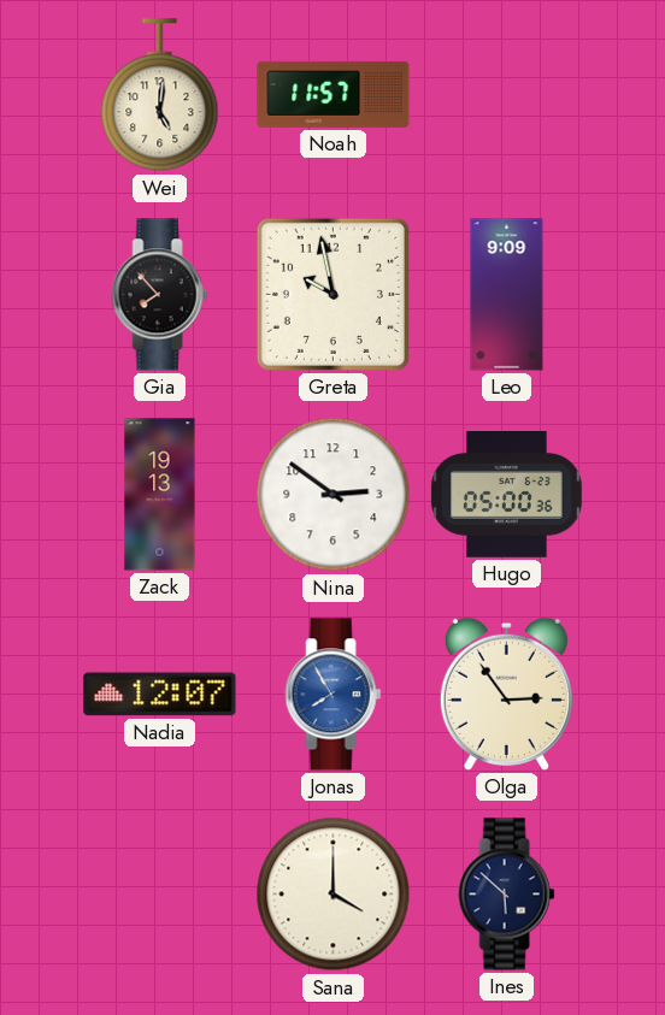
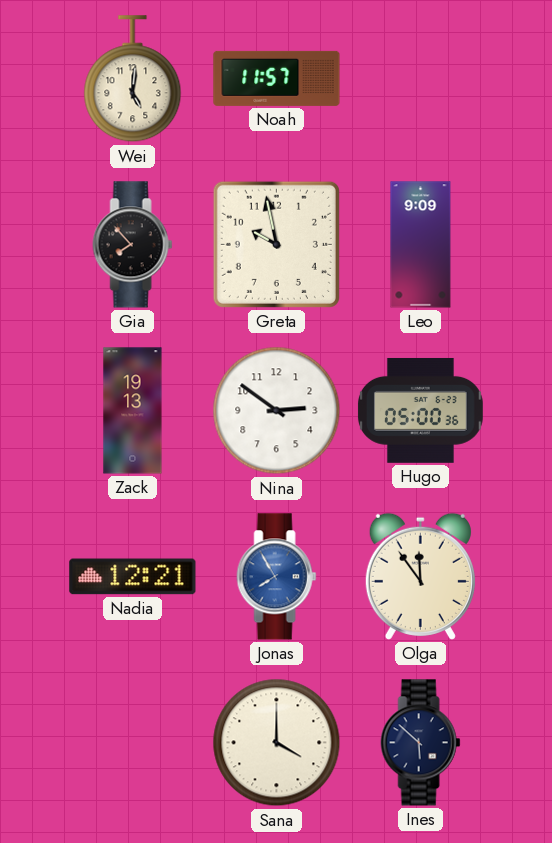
Nadia: 12:07 -> 12:21 (133, 577)
Olga: 2:54 -> 11:54 (420, 576)
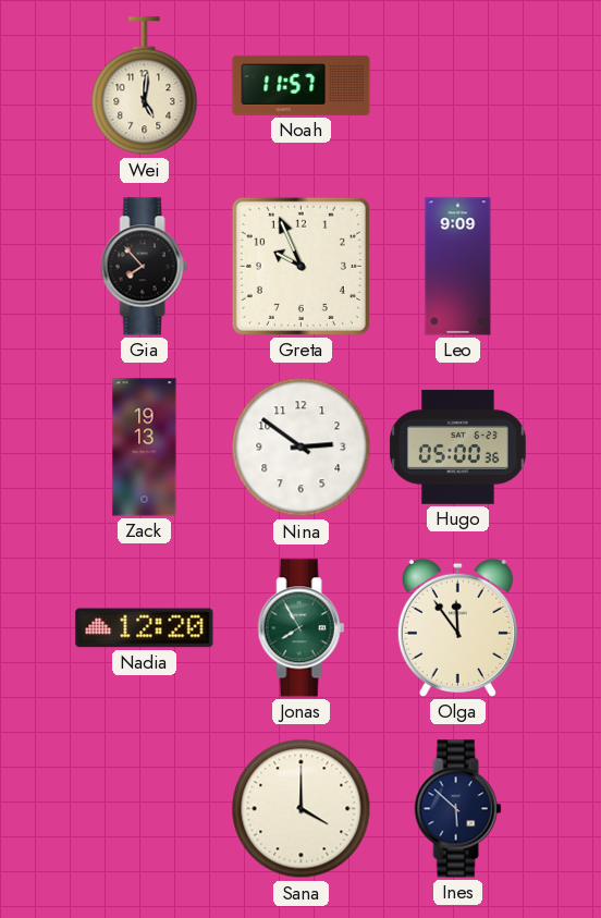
Greta: 9:58 -> 9:56 (300, 266)
Nadia: 12:21 -> 12:20 (145, 628)
Jonas dial: blue -> green (302, 628)
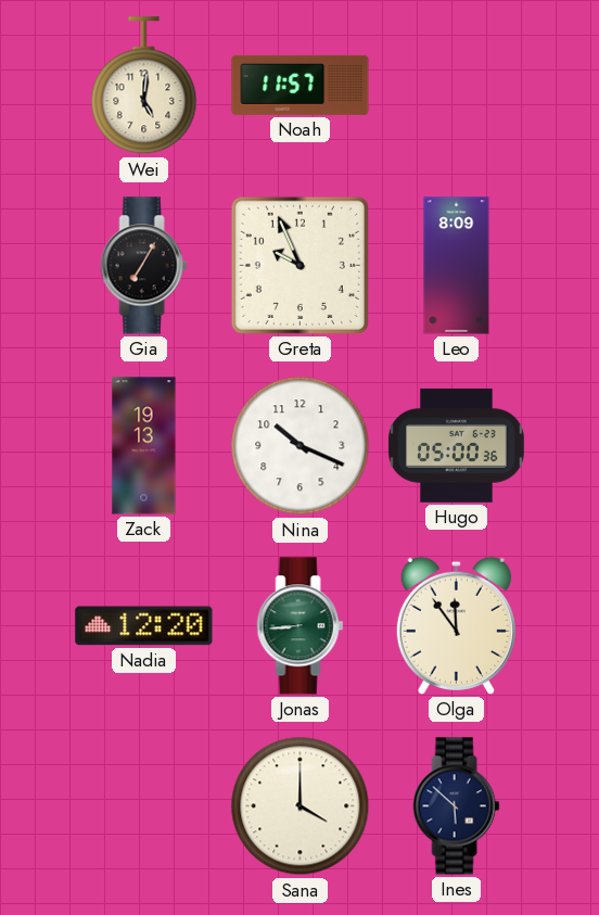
Gia: 7:53 -> 7:05 (144, 266)
Leo: 9:09 -> 8:09 (457, 266)
Nina: 2:51 -> 10:19 (301, 446)
Jonas: 7:55 -> 8:44 (301, 626)
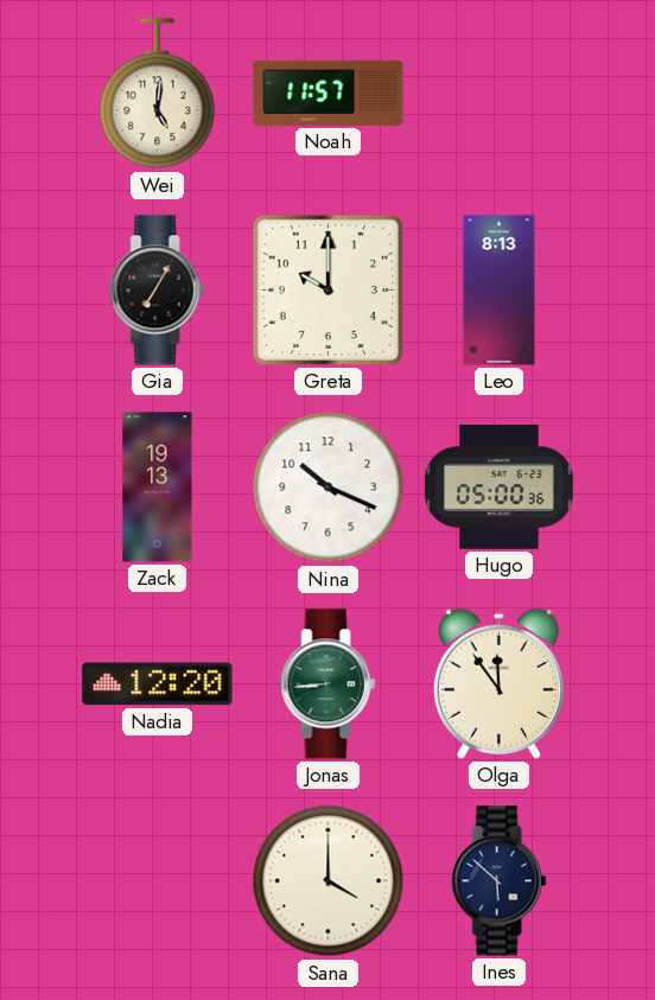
Greta: 9:56 -> 10:00 (327, 289)
Leo: 8:09 -> 8:13 (500, 291)
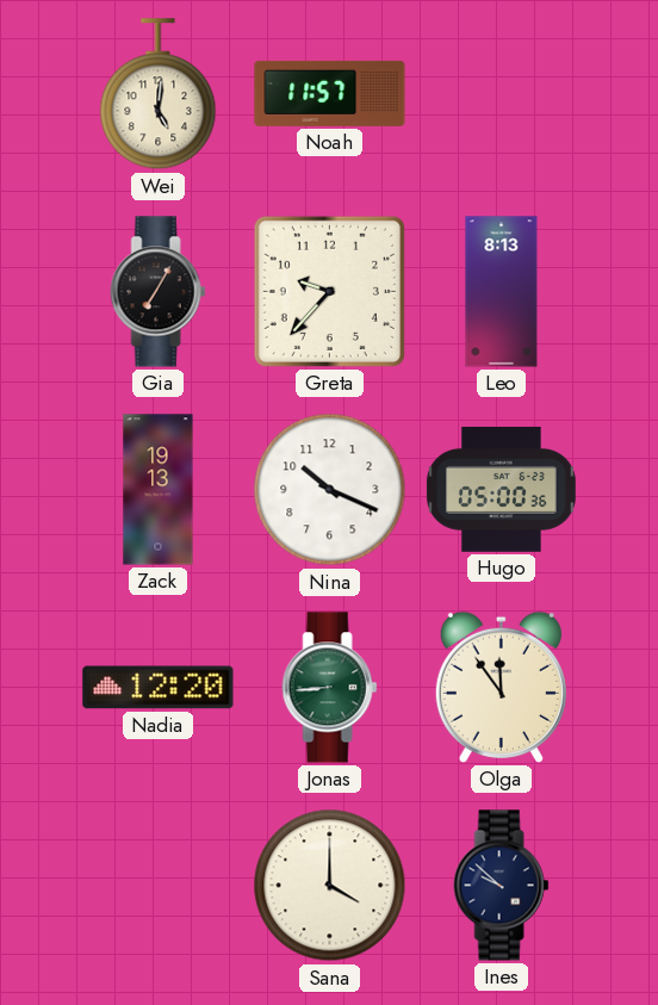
Greta: 10:00 -> 9:37 (329, 291)
Ines: 5:52 -> 9:52 (502, 886)
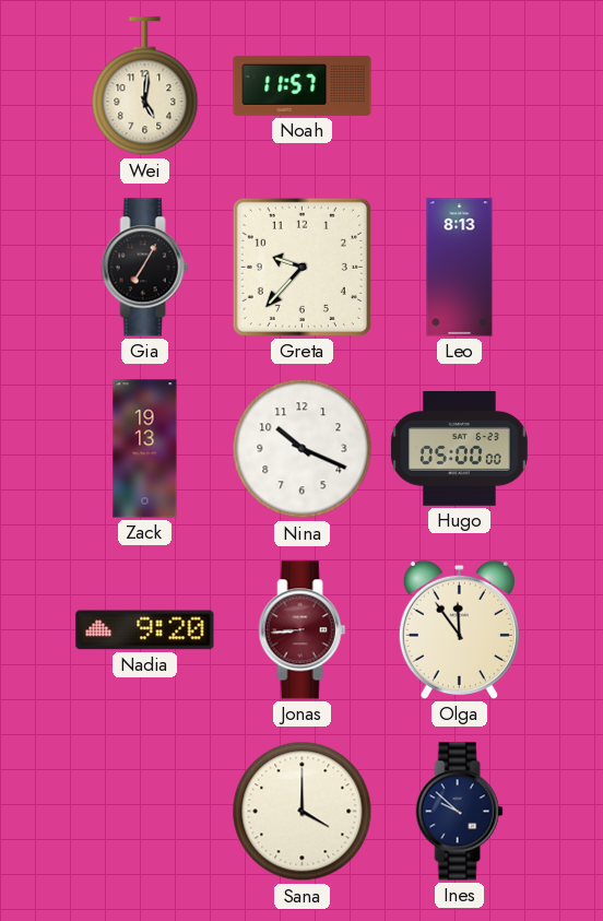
Hugo: 05:00:36 -> 05:00:00 (459, 448)
Nadia: 12:20 -> 9:20 (145, 630)
Jonas dial: green -> burgundy (303, 630)
